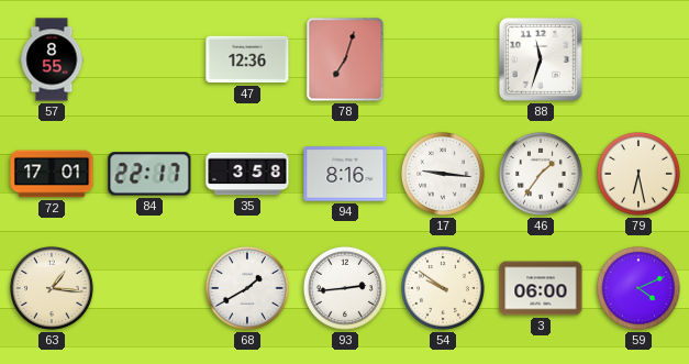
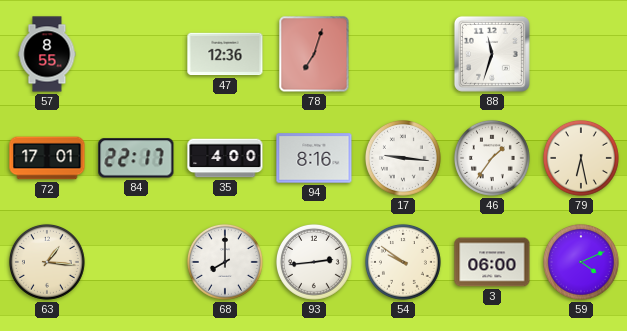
35: 3:58 -> 4:00 (225, 158)
68: 1:40 -> 8:00 (225, 262)
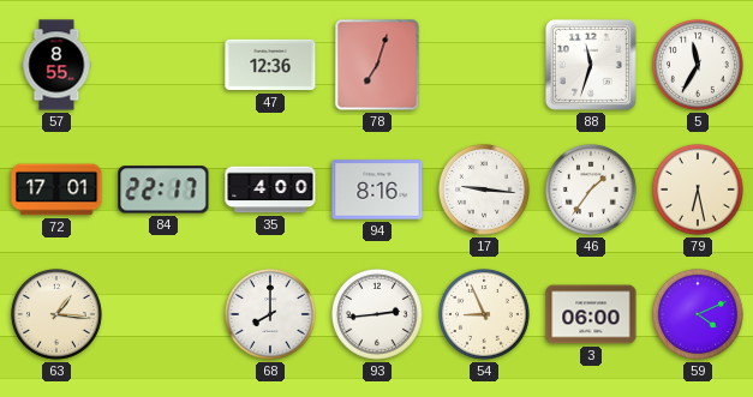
5: none -> 11:35 (698, 65)
54: 9:51 -> 8:56 (484, 314)
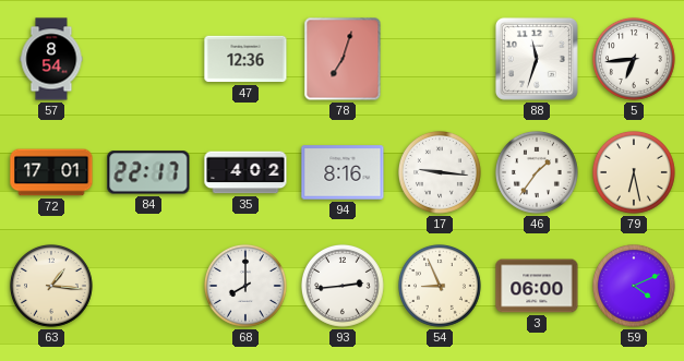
57: 8:55 -> 8:54 (51, 59)
5: 11:35 -> 6:44 (634, 59)
35: 4:00 -> 4:02 (245, 172)
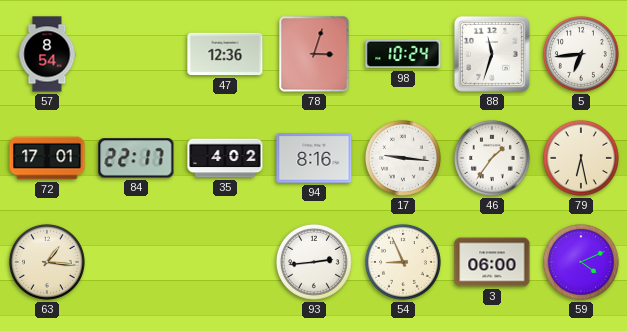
78: 7:03 -> 3:03 (314, 54)
98: none -> 10:24 (403, 54)
68: 8:00 -> none (245, 286)
